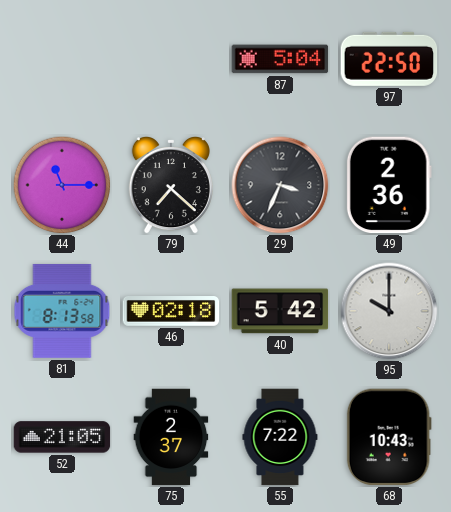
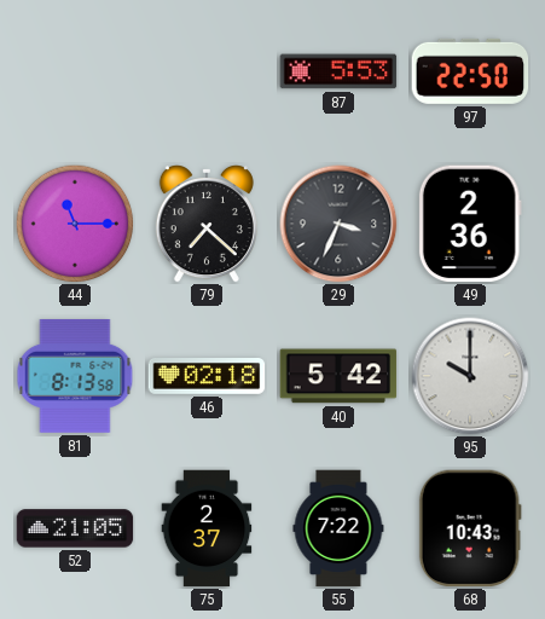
87: 5:04 -> 5:53 (338, 71)
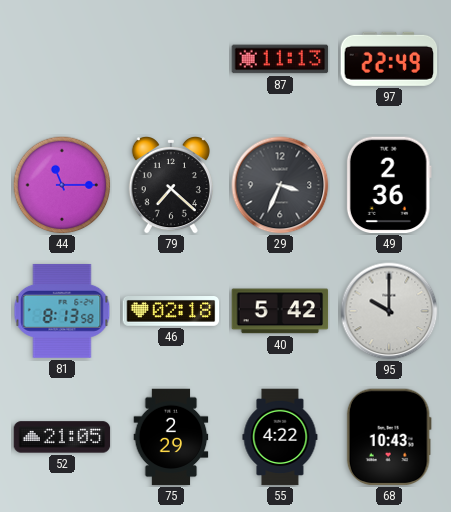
87: 5:53 -> 11:13 (280, 59)
97: 22:50 -> 22:49 (389, 59)
75: 2:37 -> 2:29 (171, 437)
55: 7:22 -> 4:22 (280, 437)
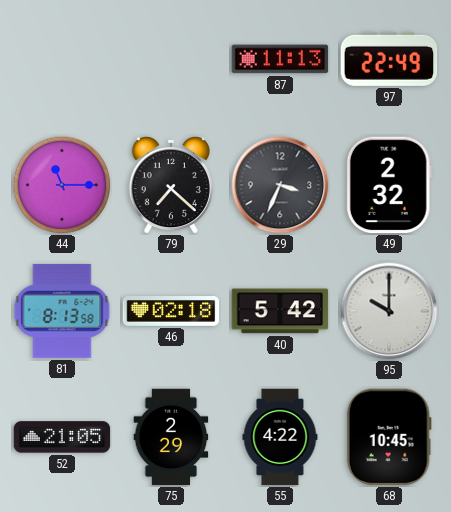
49: 2:36 -> 2:32 (389, 185)
68: 10:43 -> 10:45 (389, 437)
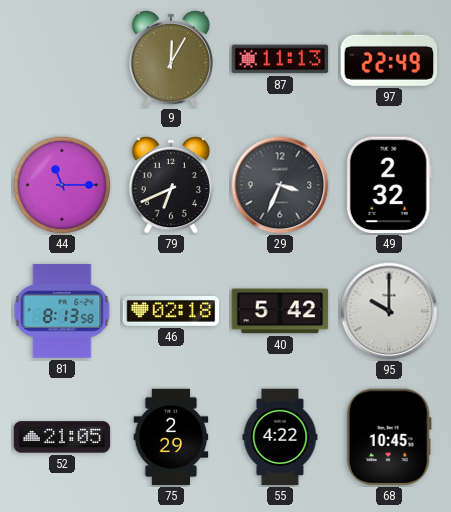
9: none -> 12:05 (171, 60)
79: 7:22 -> 6:41 (171, 186)
